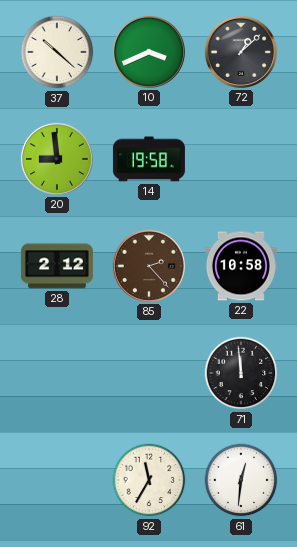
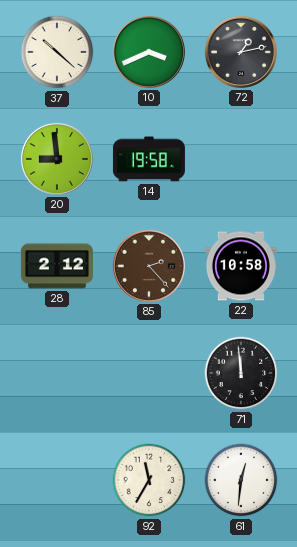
72: 1:08 -> 1:13 (241, 52)
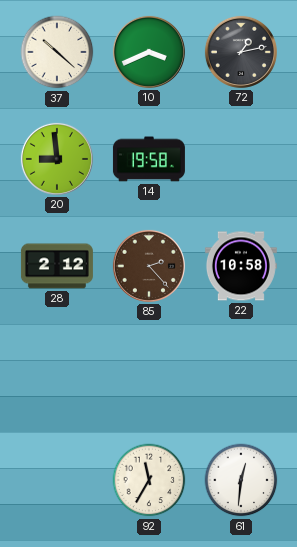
71: 11:59 -> none (241, 373)
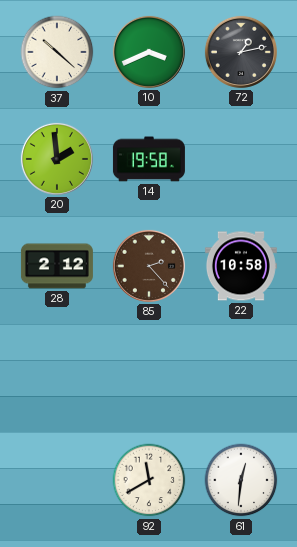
20: 8:59 -> 1:59 (57, 159)
92: 11:35 -> 11:40 (149, 480)
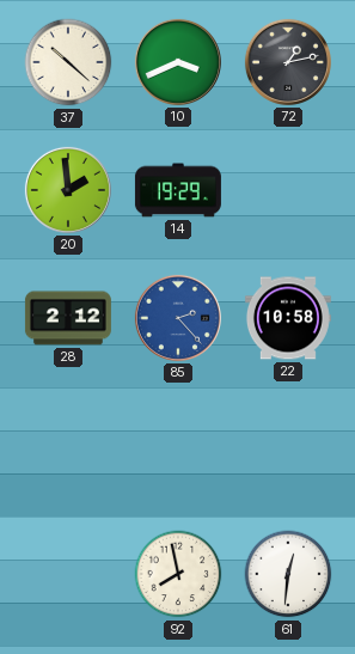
14: 19:58 -> 19:29 (178, 190)
85 dial: brown -> blue (178, 318)
92: 11:40 -> 7:58 (178, 574)
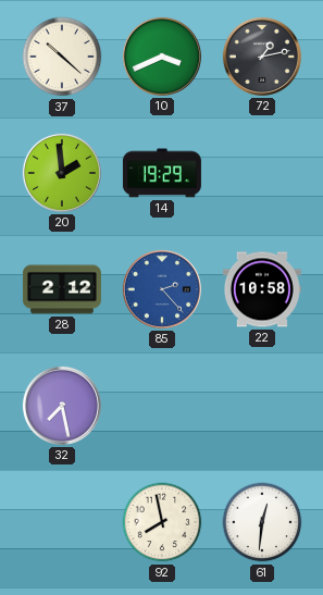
32: none -> 7:28 (62, 406)
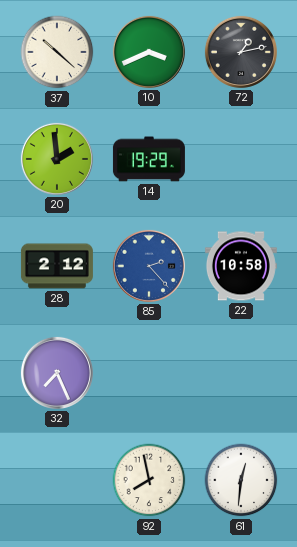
32: 7:28 -> 7:26 (57, 373)
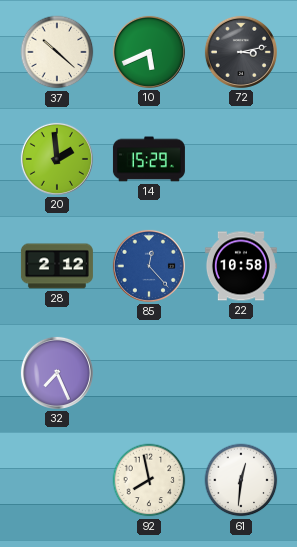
10: 3:41 -> 5:41 (149, 52)
72: 1:13 -> 3:13 (241, 52)
14: 19:29 -> 15:29 (149, 159)
85: 2:23 -> 12:23 (149, 266)
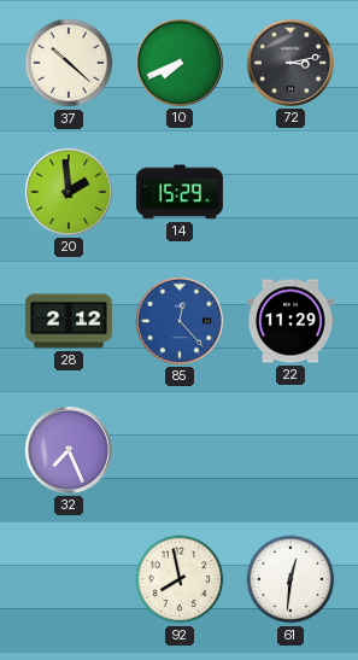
10: 5:41 -> 7:41 (180, 63)
22: 10:58 -> 11:29 (290, 321)
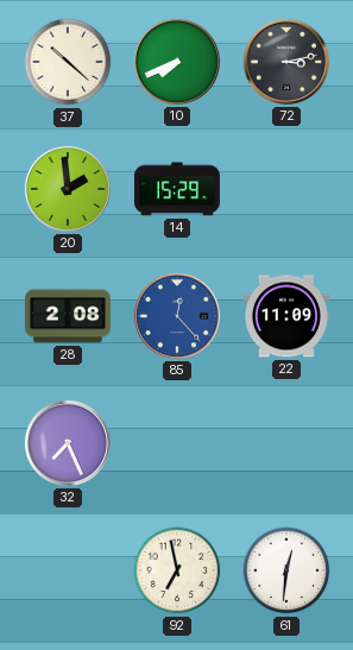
28: 2:12 -> 2:08 (68, 316)
22: 11:29 -> 11:09 (286, 316)
92: 7:58 -> 6:58 (177, 570)
